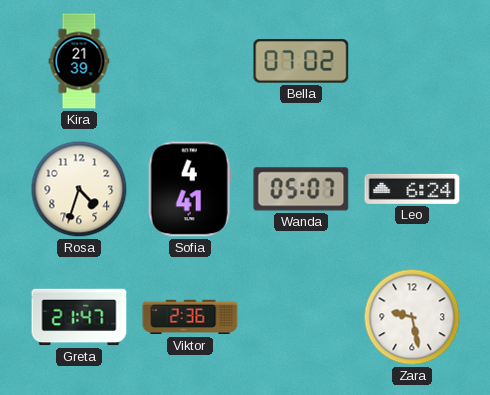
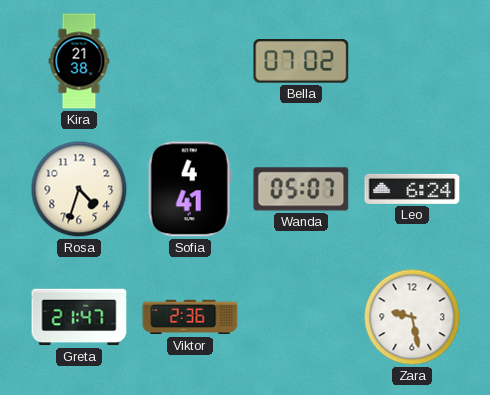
Kira: 21:39 -> 21:38 (79, 61)
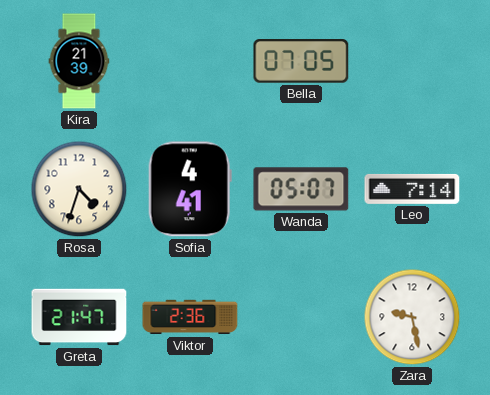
Kira: 21:38 -> 21:39 (79, 61)
Bella: 07:02 -> 07:05 (301, 62)
Leo: 6:24 -> 7:14 (412, 189)
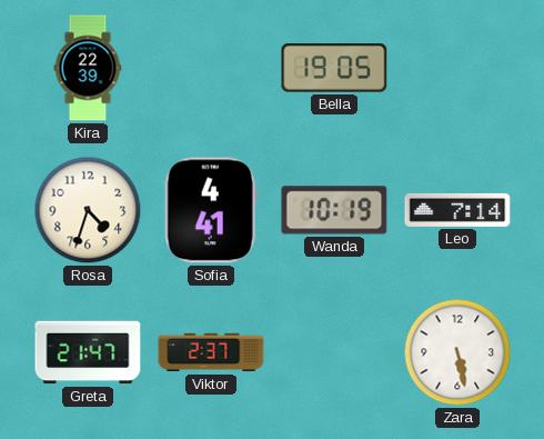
Kira: 21:39 -> 22:39 (88, 68)
Bella: 07:05 -> 19:05 (334, 69)
Wanda: 05:07 -> 10:19 (334, 210)
Viktor: 2:36 -> 2:37 (211, 352)
Zara: 9:28 -> 5:28 (457, 352)
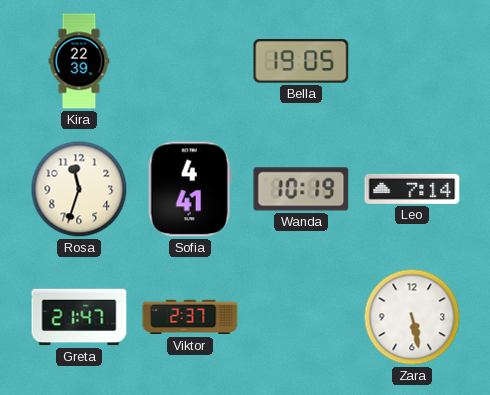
Rosa: 4:33 -> 11:33 (79, 189)
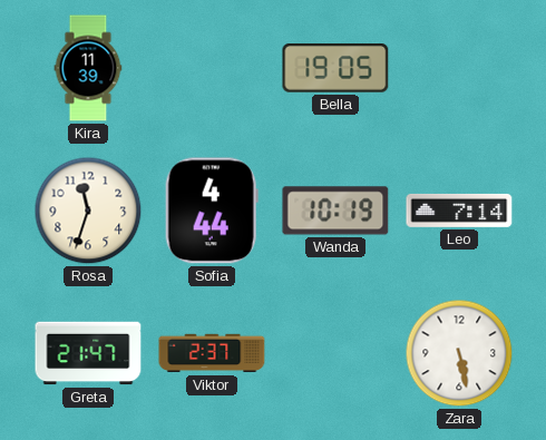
Kira: 22:39 -> 11:39 (88, 68)
Sofia: 4:41 -> 4:44 (212, 211)
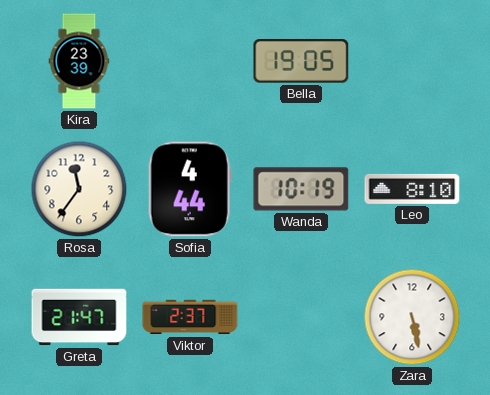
Kira: 11:39 -> 23:39 (79, 61)
Rosa: 11:33 -> 11:36 (79, 189)
Leo: 7:14 -> 8:10 (412, 189)
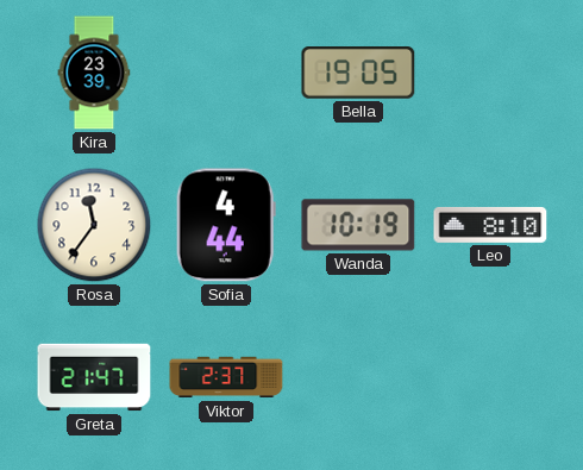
Zara: 5:28 -> none (412, 317)
